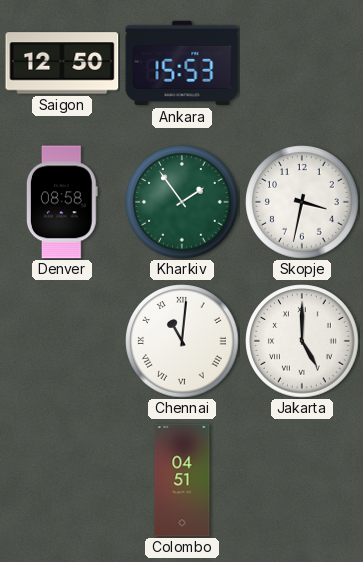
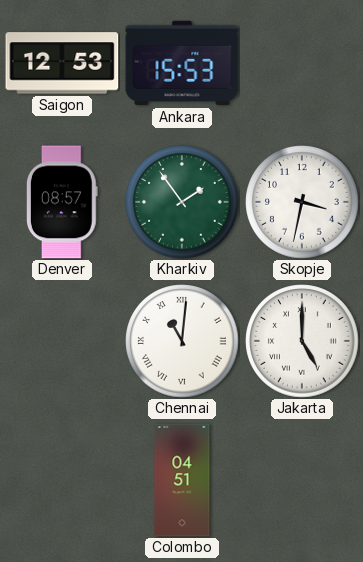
Saigon: 12:50 -> 12:53 (62, 63)
Denver: 08:58 -> 08:57 (62, 202)
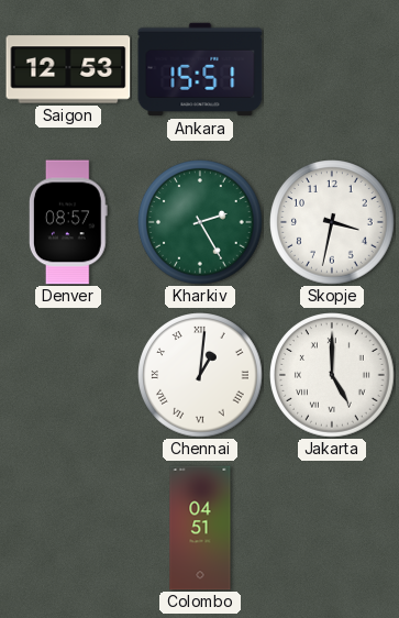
Ankara: 15:53 -> 15:51 (200, 69)
Kharkiv: 1:54 -> 2:25 (200, 222)
Chennai: 11:01 -> 1:01 (200, 375)
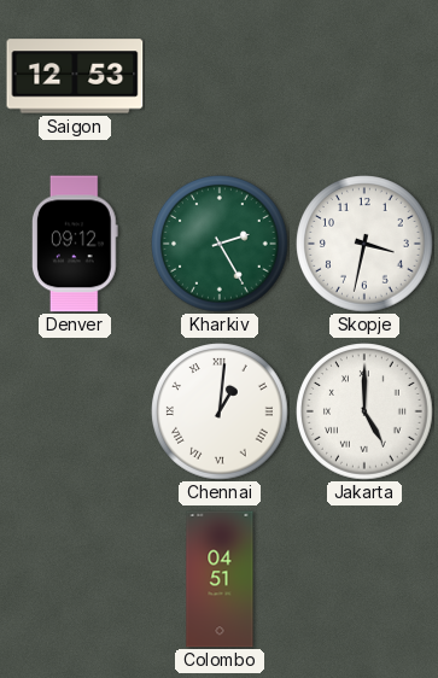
Ankara: 15:51 -> none (200, 69)
Denver: 08:57 -> 09:12 (75, 244)
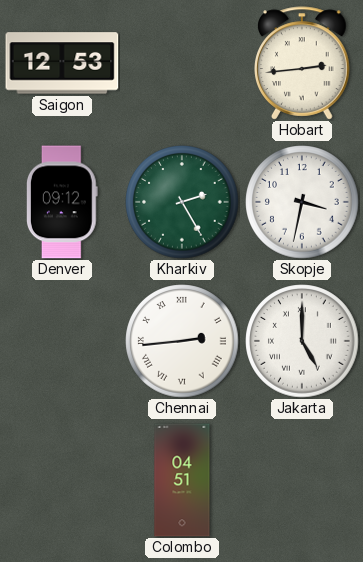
Hobart: none -> 2:44 (302, 63)
Chennai: 1:01 -> 2:44 (182, 341)
